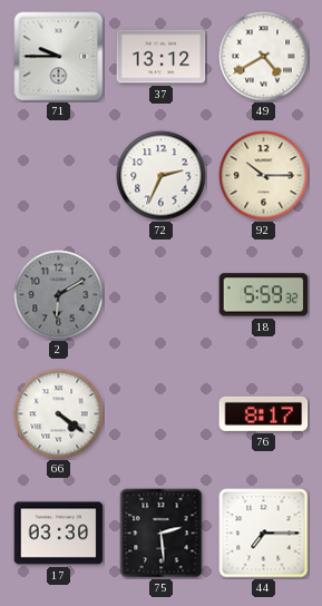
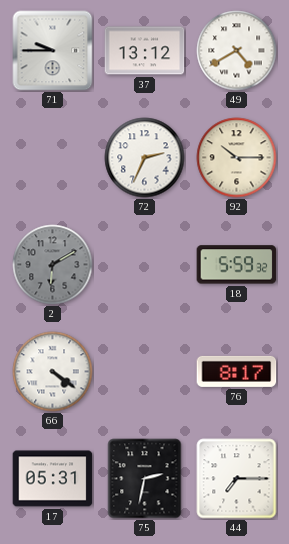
17: 03:30 -> 05:31 (53, 479)
75: 2:29 -> 2:32 (145, 479)
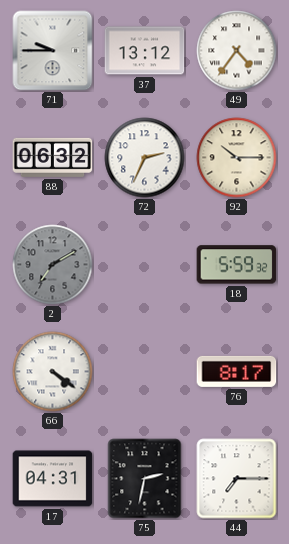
49: 4:40 -> 4:36 (237, 51)
88: none -> 06:32 (53, 157)
2: 6:10 -> 7:10 (53, 265)
17: 05:31 -> 04:31 (53, 479)
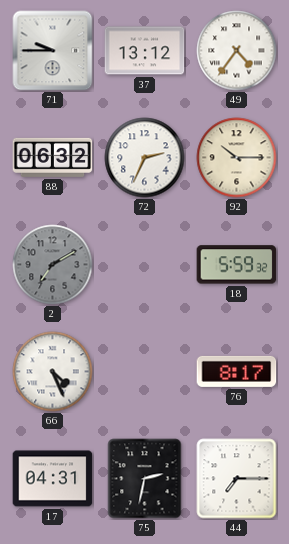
66: 4:21 -> 4:26 (53, 372)
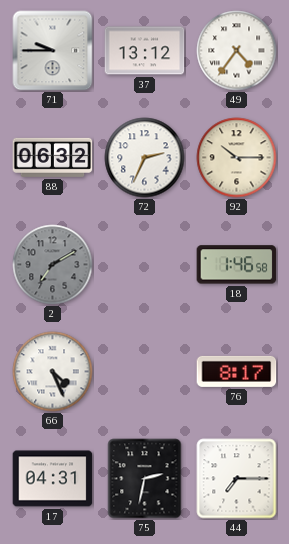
18: 5:59 -> 1:46 (237, 265)
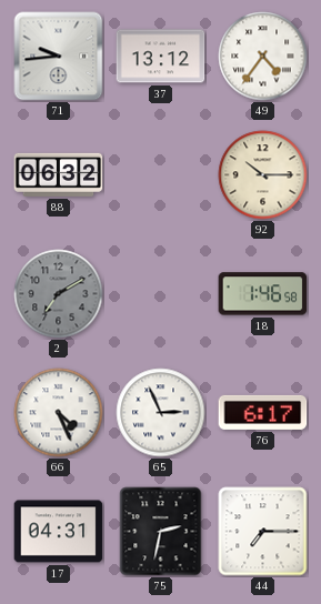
71: 9:45 -> 9:44 (59, 57)
72: 2:34 -> none (145, 158)
65: none -> 2:56 (161, 413)
76: 8:17 -> 6:17 (263, 412)
